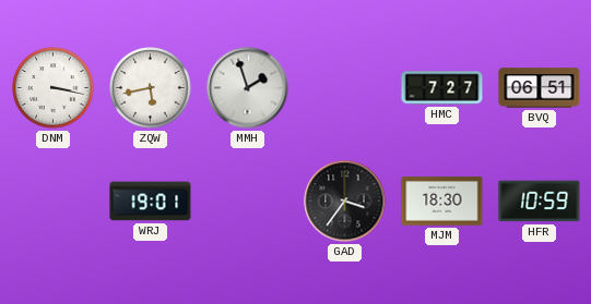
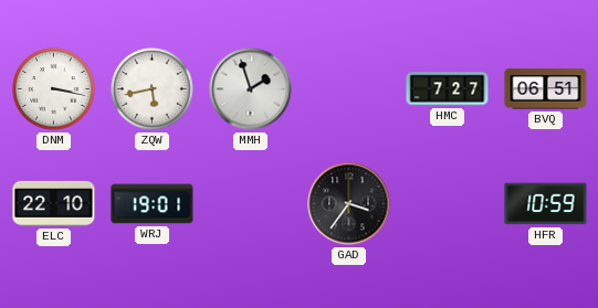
ELC: none -> 22:10 (54, 203)
MJM: 18:30 -> none (442, 202)
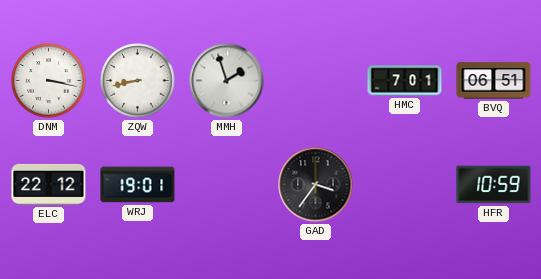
ZQW: 5:43 -> 8:43 (138, 81)
HMC: 7:27 -> 7:01 (405, 81)
ELC: 22:10 -> 22:12 (49, 184)
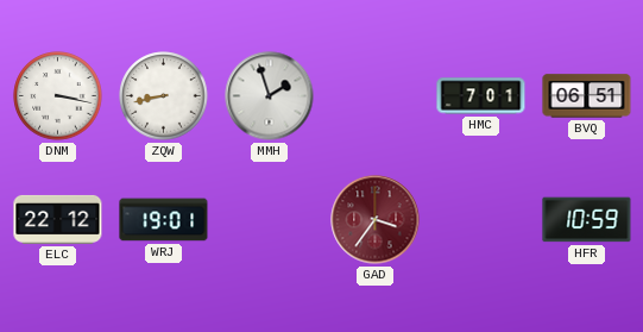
GAD dial: black -> burgundy (376, 220)
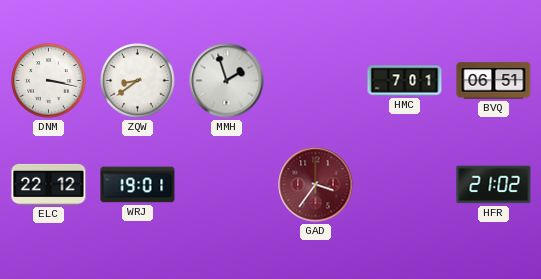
ZQW: 8:43 -> 8:39 (138, 81)
HFR: 10:59 -> 21:02 (494, 185)
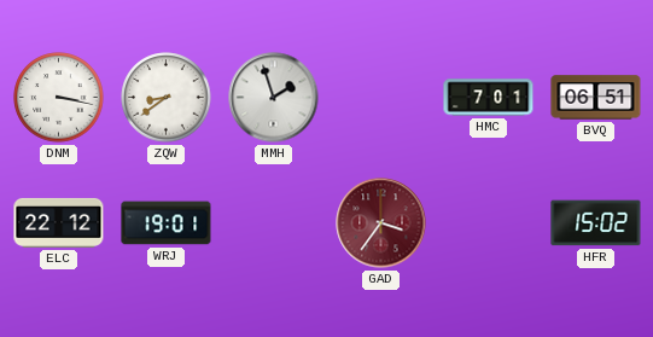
HFR: 21:02 -> 15:02 (596, 223)
